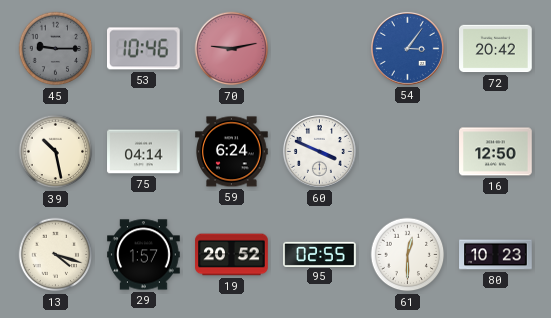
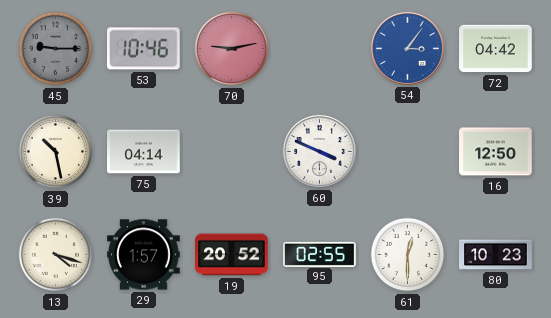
72: 20:42 -> 04:42 (496, 49)
59: 6:24 -> none (232, 152)
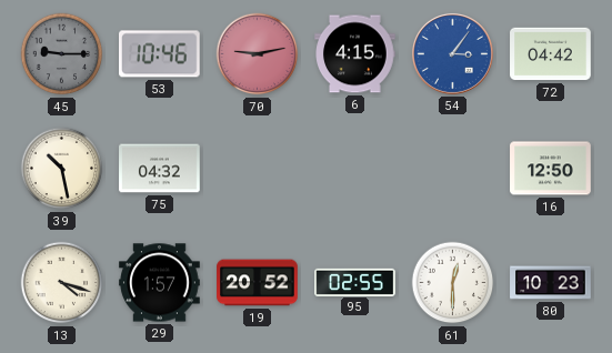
6: none -> 4:15 (355, 54)
75: 04:14 -> 04:32 (160, 169)
60: 3:49 -> none (319, 151)
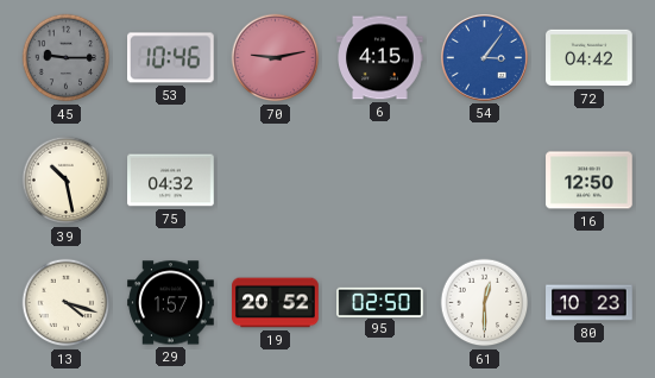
95: 02:55 -> 02:50 (380, 302)
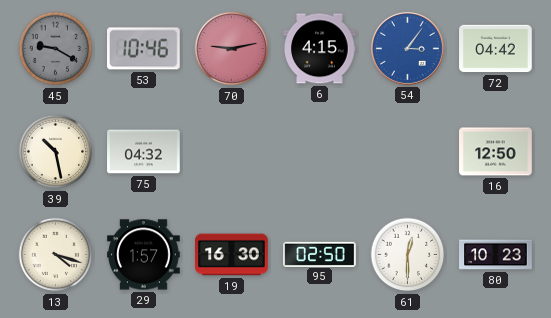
45: 9:15 -> 9:20 (56, 49)
19: 20:52 -> 16:30 (232, 255)
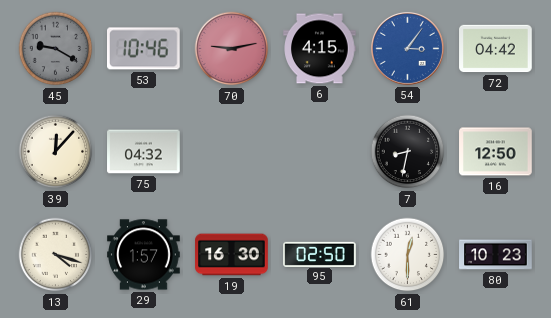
39: 10:28 -> 12:07 (56, 152)
7: none -> 8:32 (408, 152)
